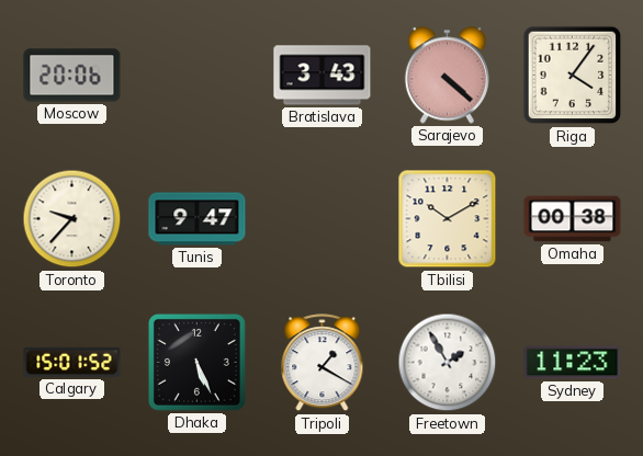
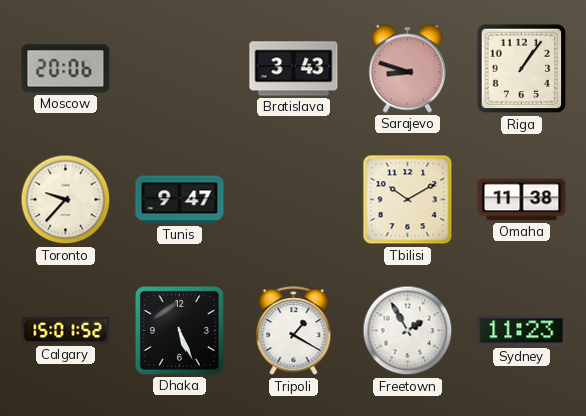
Sarajevo: 4:22 -> 8:48 (407, 69)
Riga: 4:06 -> 1:06 (522, 69)
Omaha: 00:38 -> 11:38 (522, 200)
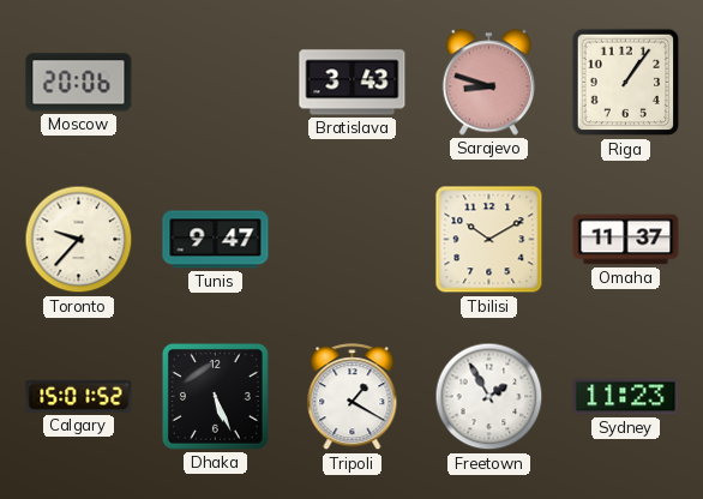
Omaha: 11:38 -> 11:37 (626, 240)
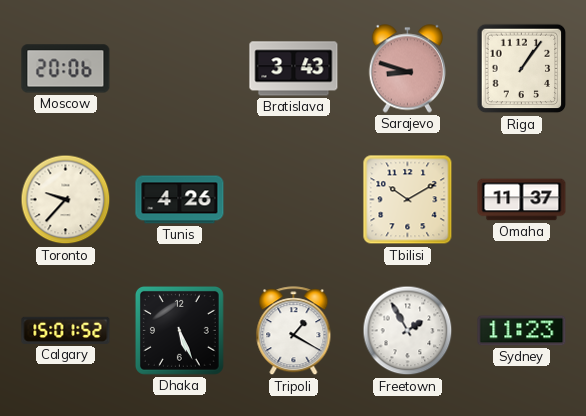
Tunis: 9:47 -> 4:26 (180, 200)
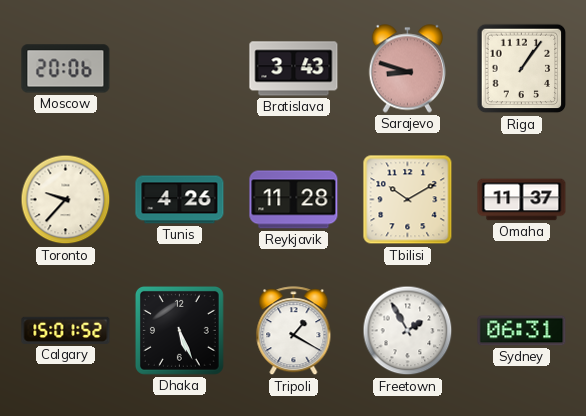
Reykjavik: none -> 11:28 (294, 200)
Sydney: 11:23 -> 06:31 (522, 331)
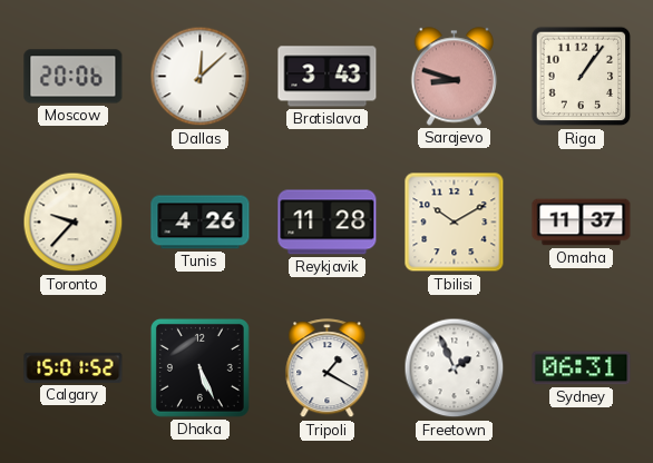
Dallas: none -> 12:08 (201, 77)
Freetown: 1:55 -> 1:56 (455, 368)
